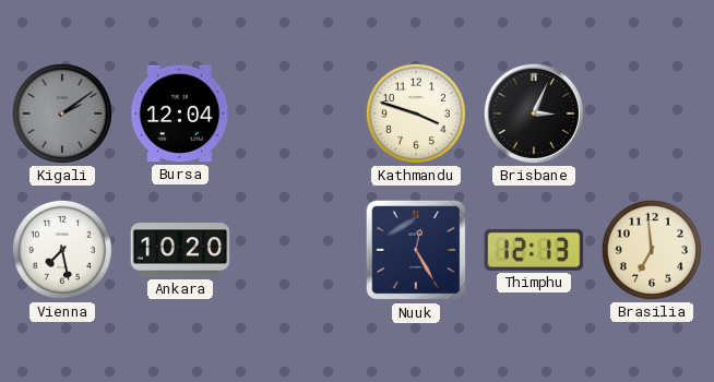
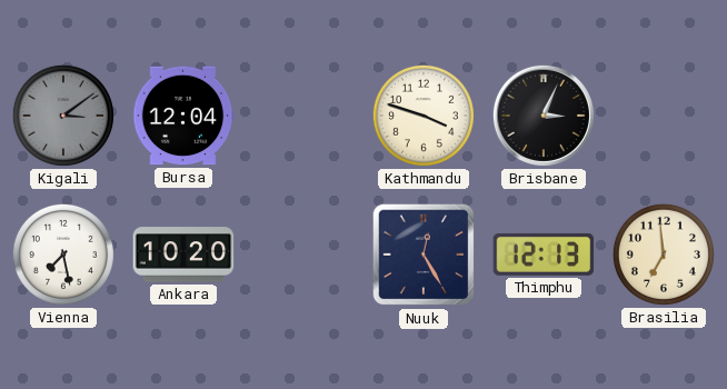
Kigali: 2:09 -> 3:09 (63, 116)
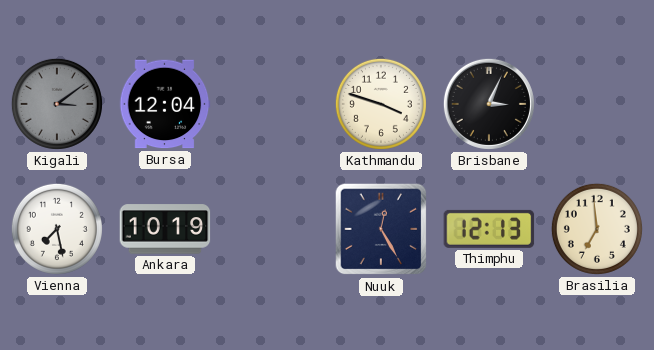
Ankara: 10:20 -> 10:19 (165, 229)
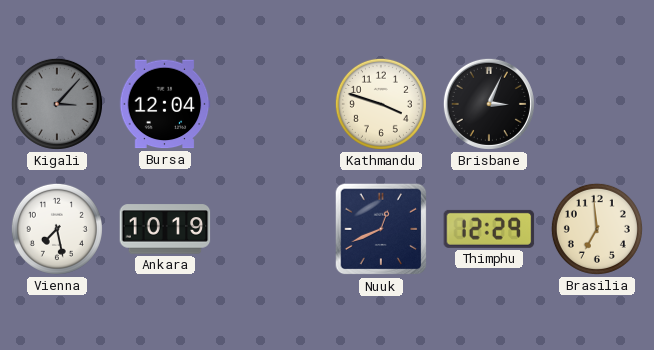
Kigali: 3:09 -> 3:07 (57, 104)
Nuuk: 12:25 -> 12:41 (381, 229)
Thimphu: 12:13 -> 12:29 (489, 229)
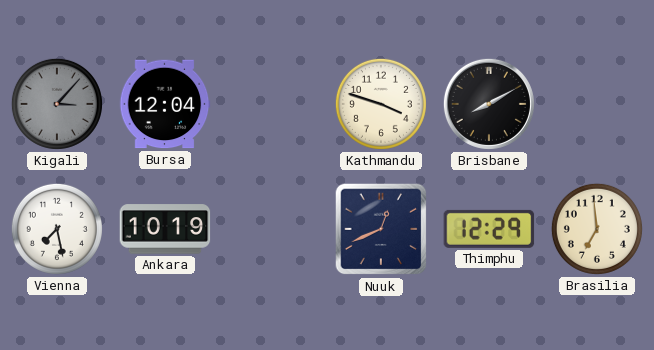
Brisbane: 3:04 -> 8:10 (489, 104)
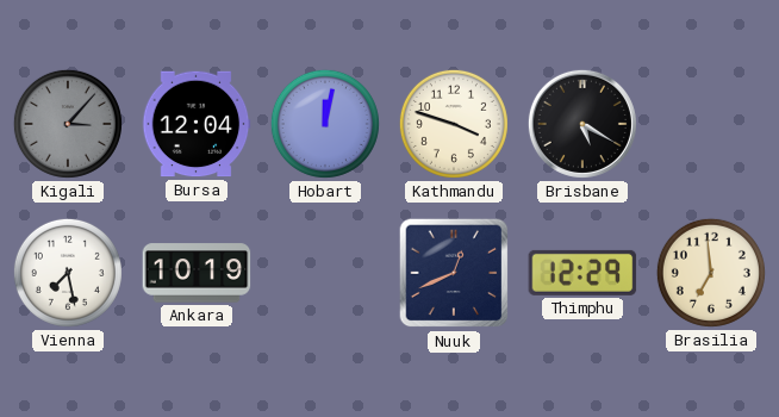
Hobart: none -> 12:02 (325, 124)
Brisbane: 8:10 -> 5:20 (582, 124)
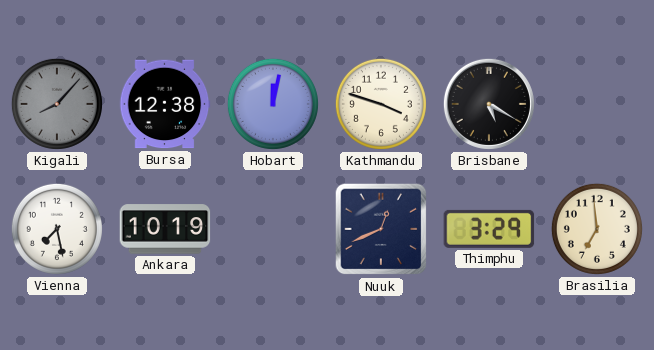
Kigali: 3:07 -> 8:07 (57, 104)
Bursa: 12:04 -> 12:38 (165, 104)
Thimphu: 12:29 -> 3:29 (489, 229)
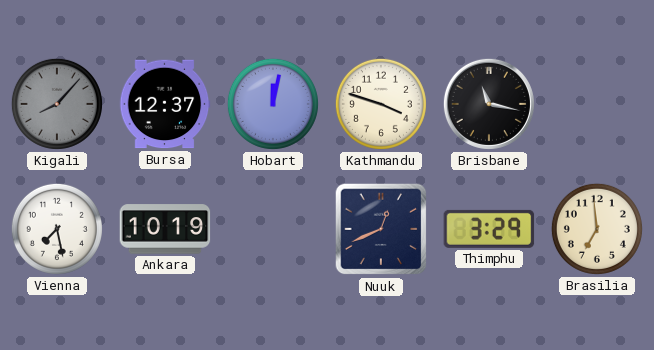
Bursa: 12:38 -> 12:37 (165, 104)
Brisbane: 5:20 -> 11:17 (489, 104)
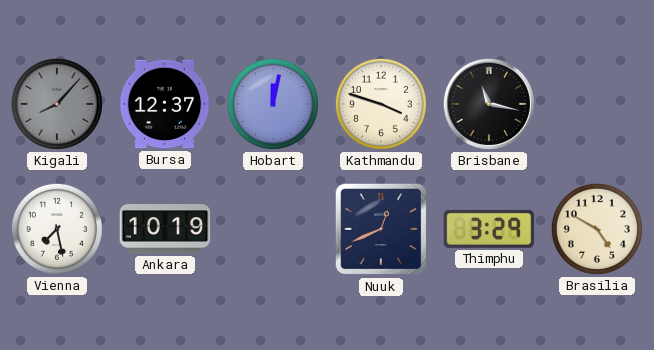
Brasilia: 6:59 -> 4:50 (597, 229)
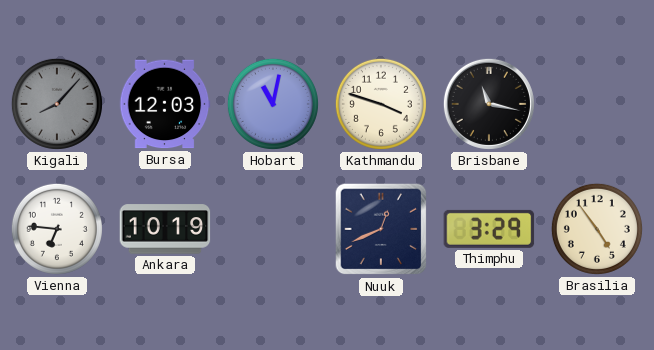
Bursa: 12:37 -> 12:03 (165, 104)
Hobart: 12:02 -> 11:02 (273, 104)
Vienna: 7:28 -> 6:46 (57, 229)
Brasilia: 4:50 -> 4:54 (597, 229)
